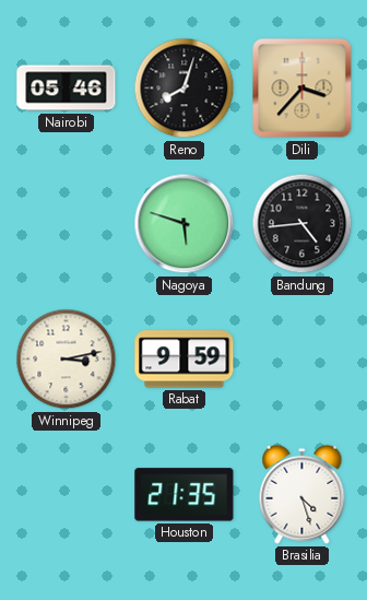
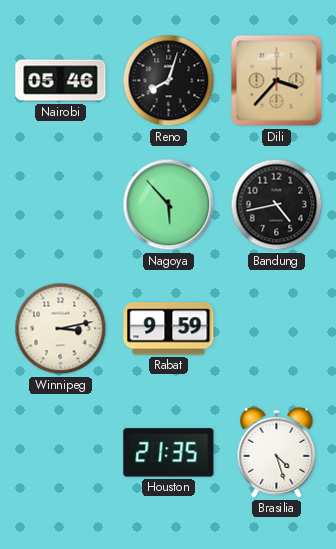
Nagoya: 5:48 -> 5:53 (169, 205)
Bandung: 4:44 -> 4:43 (277, 205)
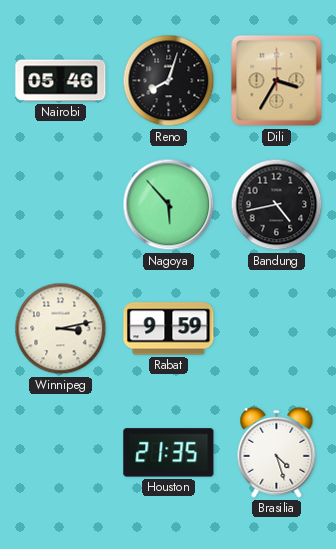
Dili: 3:37 -> 3:35 (277, 81)
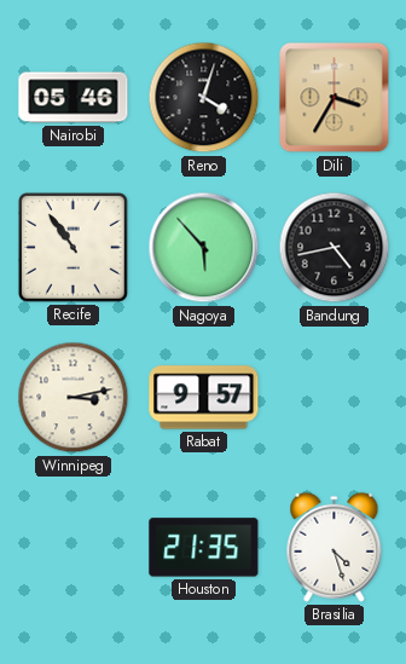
Reno: 8:03 -> 4:03 (204, 98)
Recife: none -> 10:54 (72, 247)
Rabat: 9:59 -> 9:57 (204, 398)
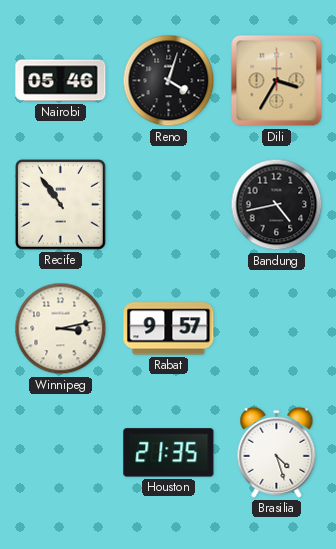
Nagoya: 5:53 -> none (204, 248)
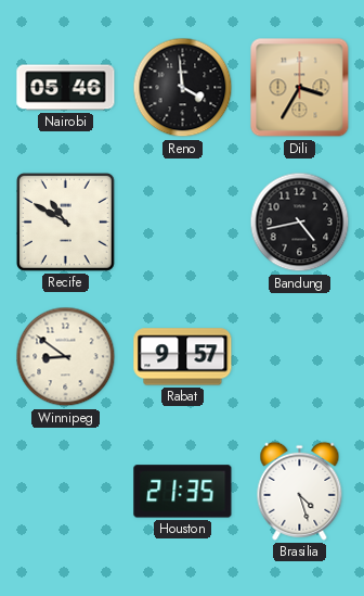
Reno: 4:03 -> 3:59 (183, 88)
Recife: 10:54 -> 10:50 (65, 221)
Winnipeg: 3:13 -> 8:51 (66, 357)
